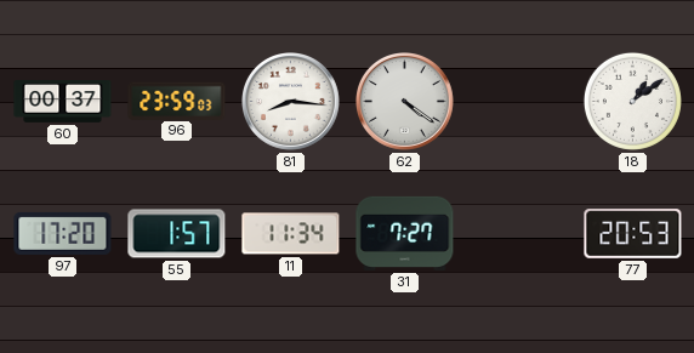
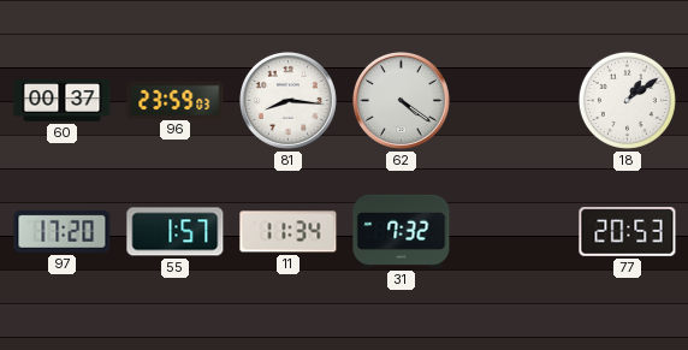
31: 7:27 -> 7:32 (402, 231)
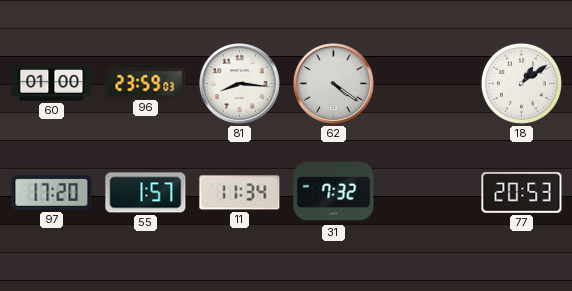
60: 00:37 -> 01:00 (52, 84)
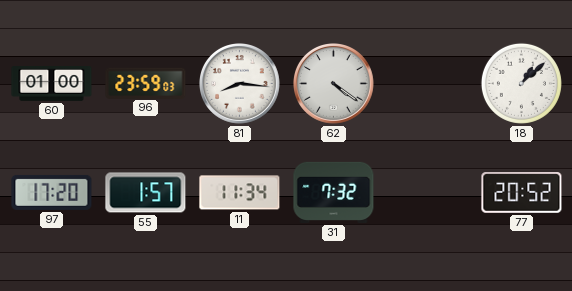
18: 1:09 -> 1:08 (521, 83)
77: 20:53 -> 20:52 (522, 193)
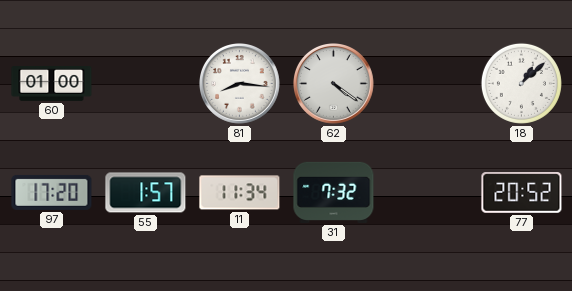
96: 23:59 -> none (146, 83)
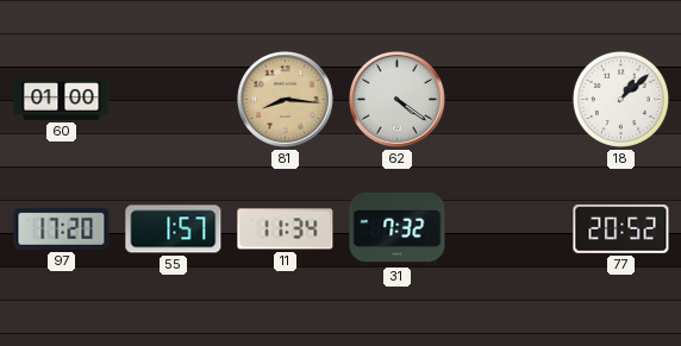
81 dial: white -> champagne (286, 100)
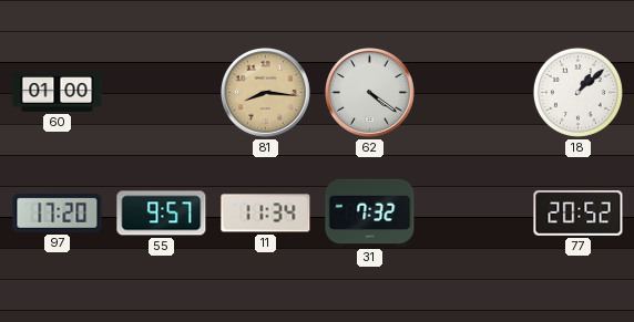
55: 1:57 -> 9:57 (162, 214)
